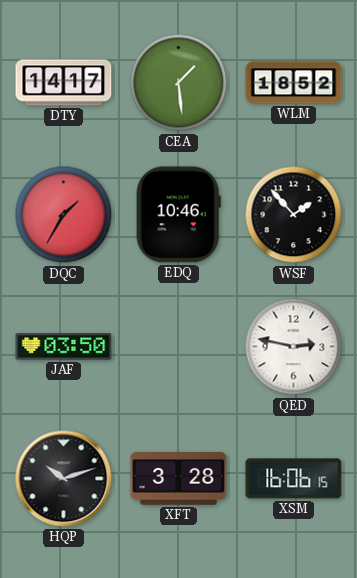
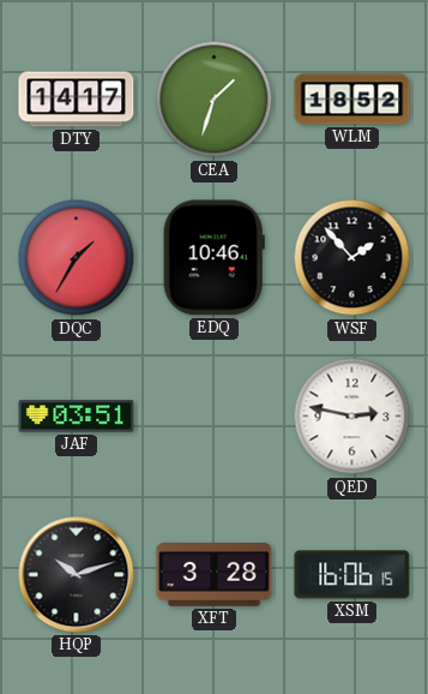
CEA: 1:29 -> 1:33 (215, 100)
JAF: 03:50 -> 03:51 (77, 417)
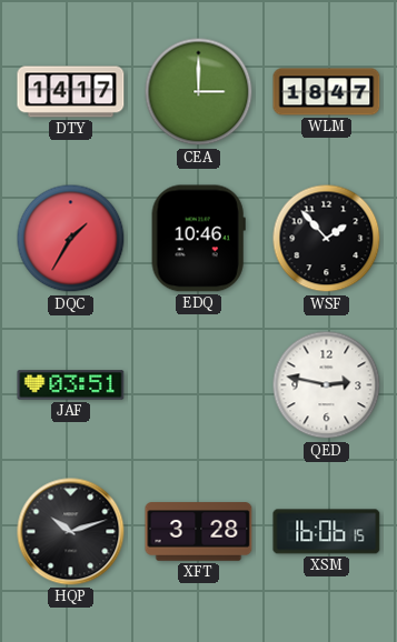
CEA: 1:33 -> 3:00 (199, 92)
WLM: 18:52 -> 18:47 (327, 92)
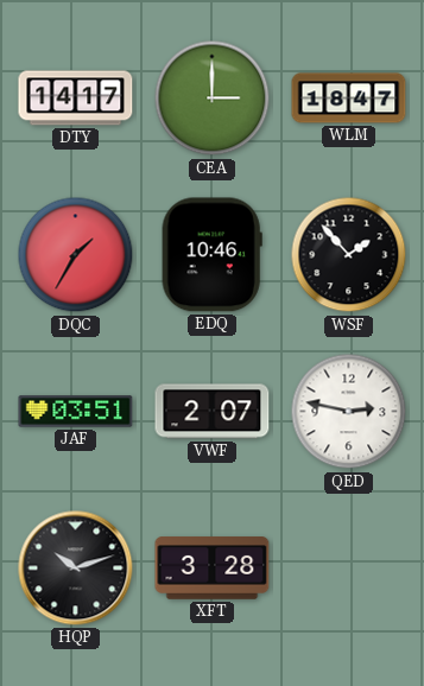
VWF: none -> 2:07 (213, 412)
XSM: 16:06 -> none (327, 532)
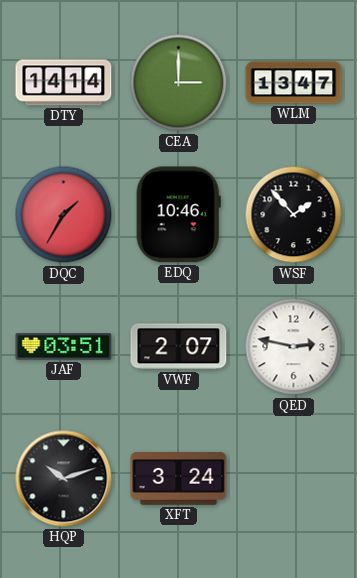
DTY: 14:17 -> 14:14 (64, 83)
WLM: 18:47 -> 13:47 (294, 83)
XFT: 3:28 -> 3:24 (179, 479)
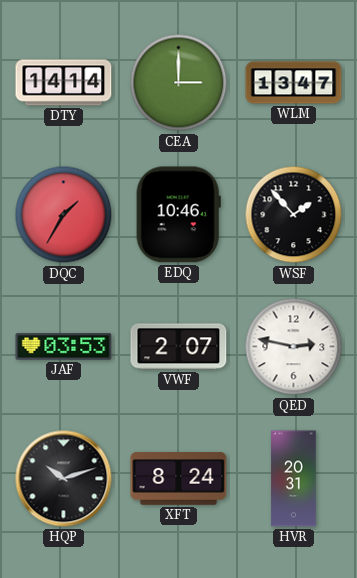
JAF: 03:51 -> 03:53 (64, 347)
XFT: 3:24 -> 8:24 (179, 479)
HVR: none -> 20:31 (294, 479)
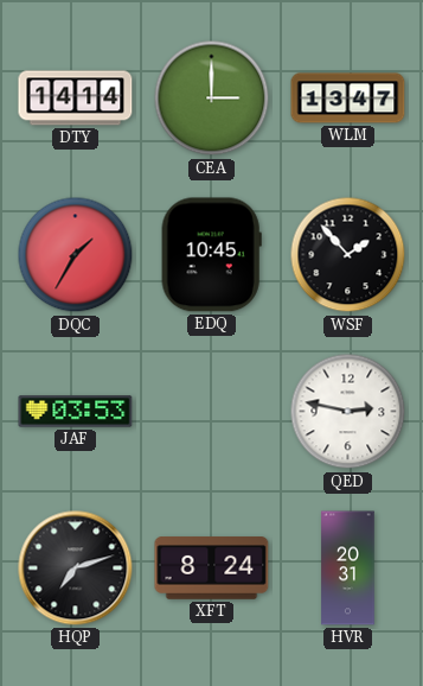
EDQ: 10:46 -> 10:45 (211, 255)
VWF: 2:07 -> none (179, 347)
HQP: 10:12 -> 7:12 (76, 569)
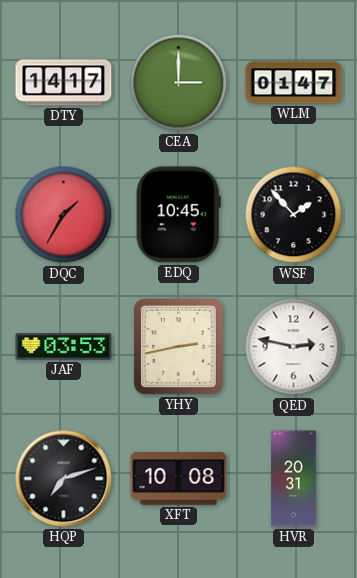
DTY: 14:14 -> 14:17 (64, 83)
WLM: 13:47 -> 01:47 (294, 83)
YHY: none -> 2:43 (178, 347)
XFT: 8:24 -> 10:08 (179, 479)
